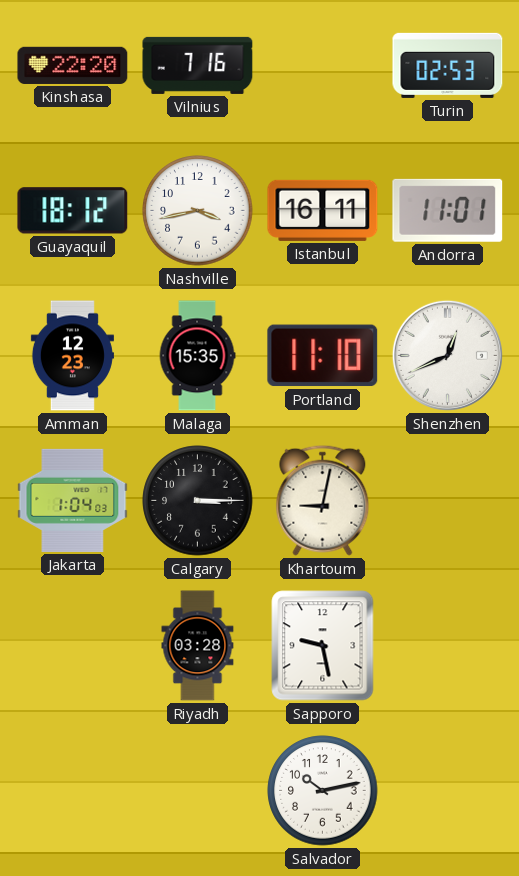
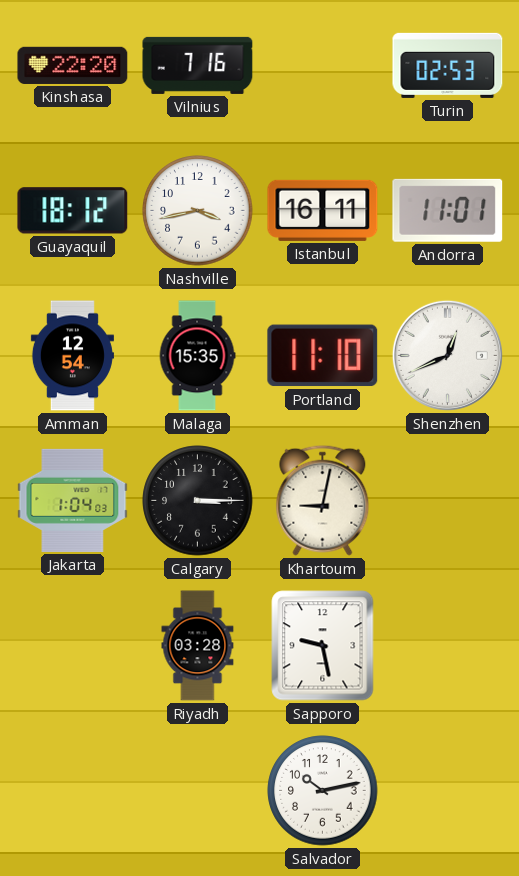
Amman: 12:23 -> 12:54 (72, 356)
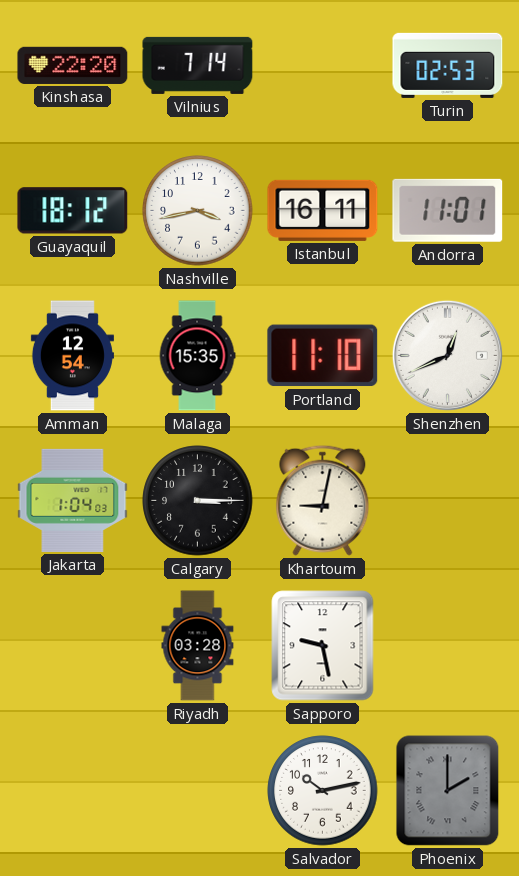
Vilnius: 7:16 -> 7:14 (198, 65)
Phoenix: none -> 2:00 (448, 791)
